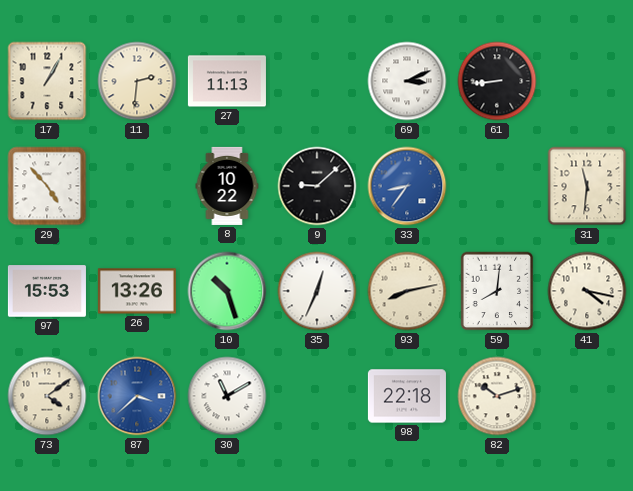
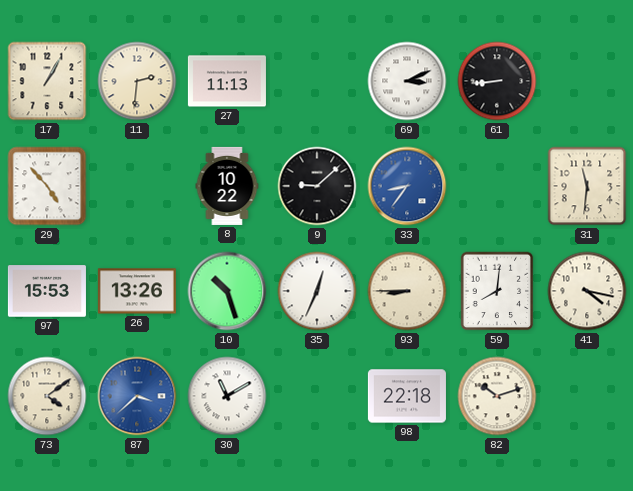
93: 8:13 -> 8:45 (407, 291)
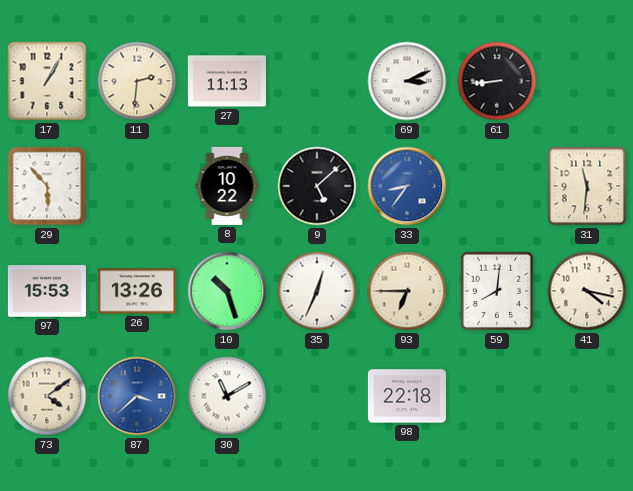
29: 4:53 -> 5:53 (47, 186)
9: 9:08 -> 5:08 (317, 186)
93: 8:45 -> 6:45 (407, 291)
82: 10:12 -> none (497, 396)
